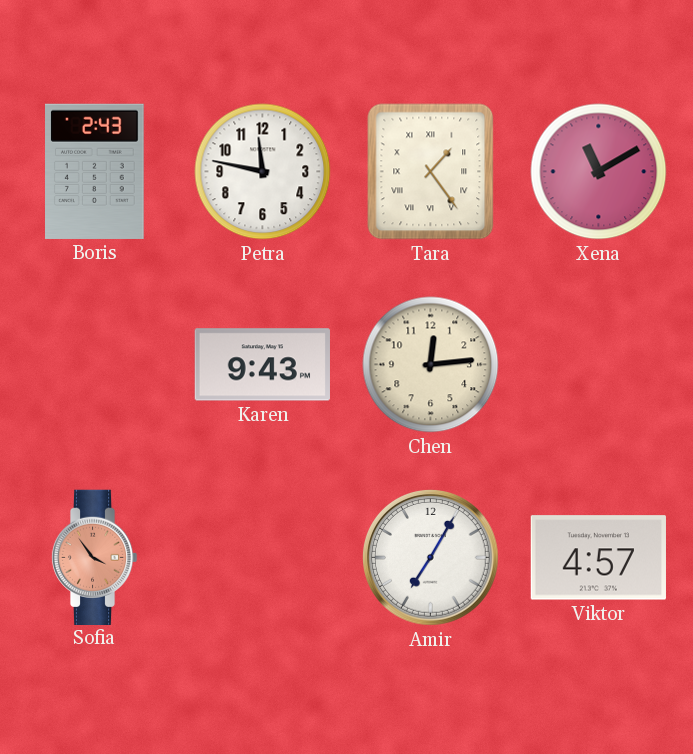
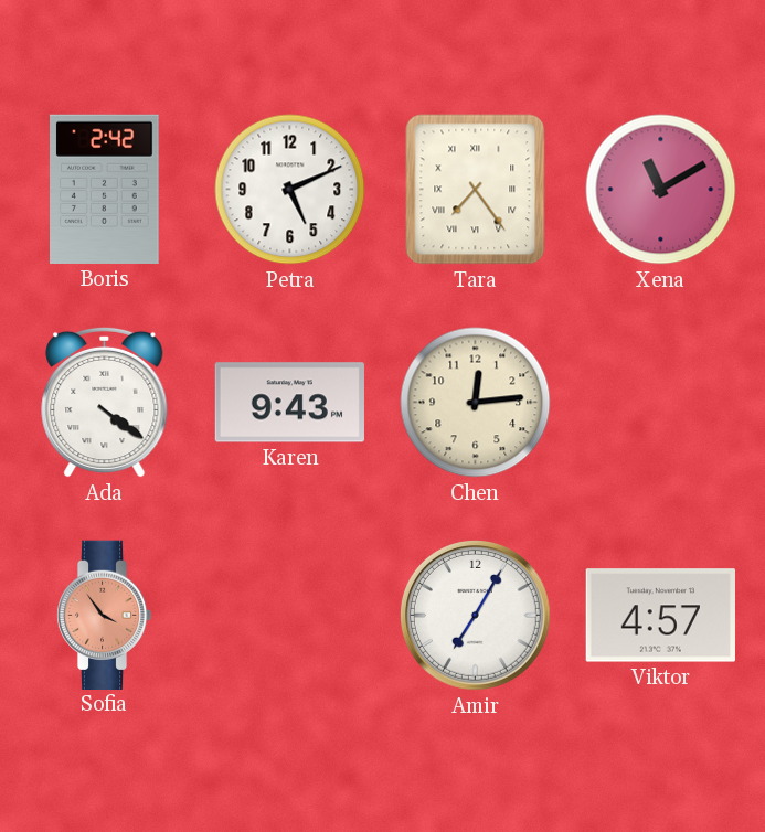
Boris: 2:43 -> 2:42 (105, 189)
Petra: 11:47 -> 5:11 (290, 190)
Tara: 1:24 -> 7:24 (476, 190)
Ada: none -> 4:21 (105, 402)
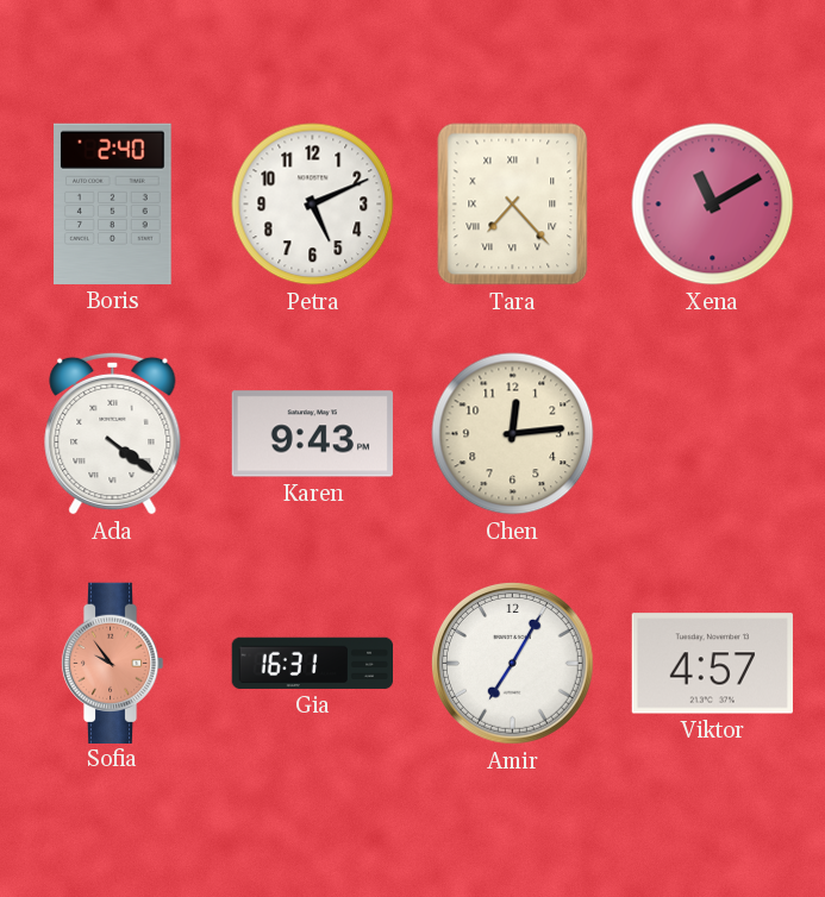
Boris: 2:42 -> 2:40 (113, 203)
Tara: 7:24 -> 7:23 (513, 205)
Sofia: 3:54 -> 9:54 (112, 663)
Gia: none -> 16:31 (312, 663)
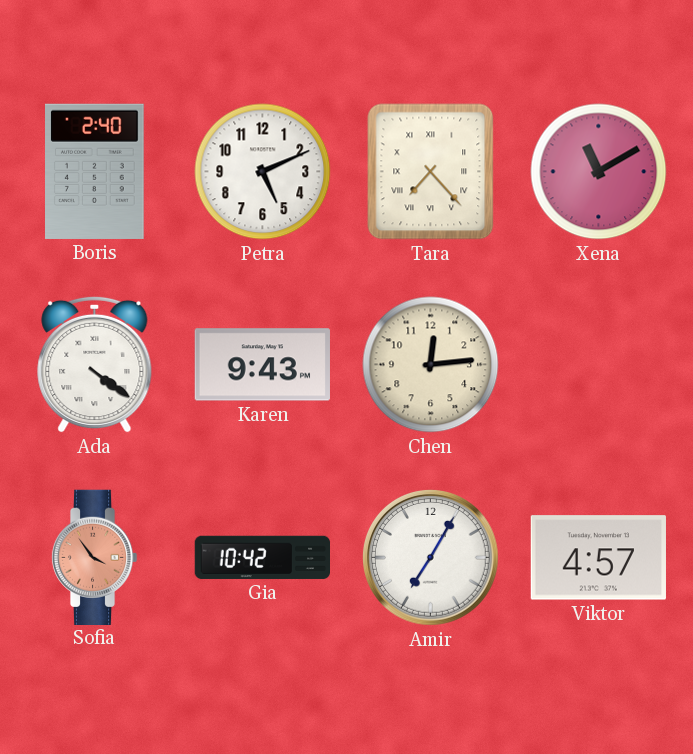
Sofia: 9:54 -> 3:54 (94, 557)
Gia: 16:31 -> 10:42 (262, 557)
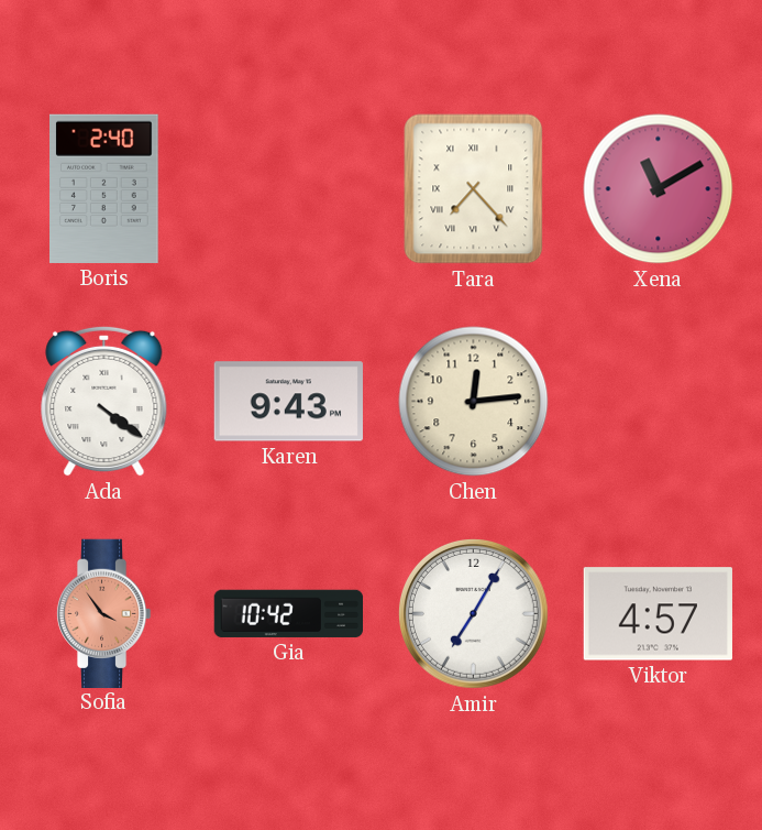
Petra: 5:11 -> none (263, 172)
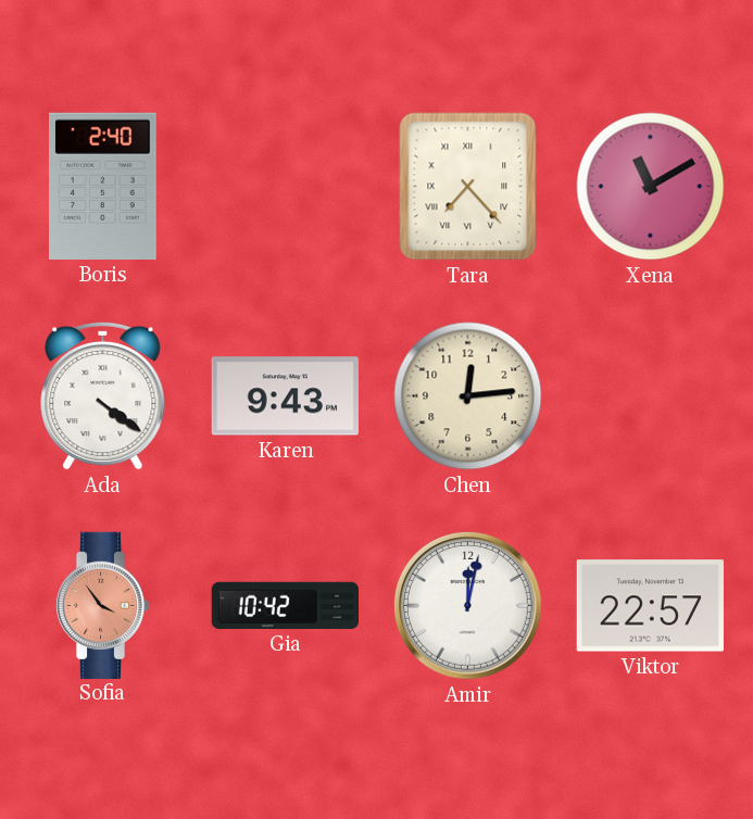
Amir: 7:05 -> 12:02 (467, 605)
Viktor: 4:57 -> 22:57 (650, 606)
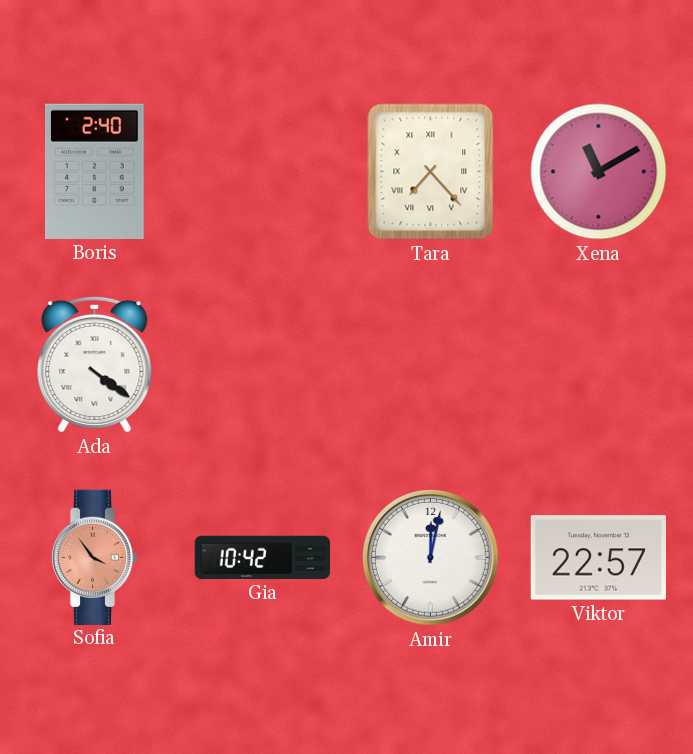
Karen: 9:43 -> none (285, 396)
Chen: 12:14 -> none (468, 396)
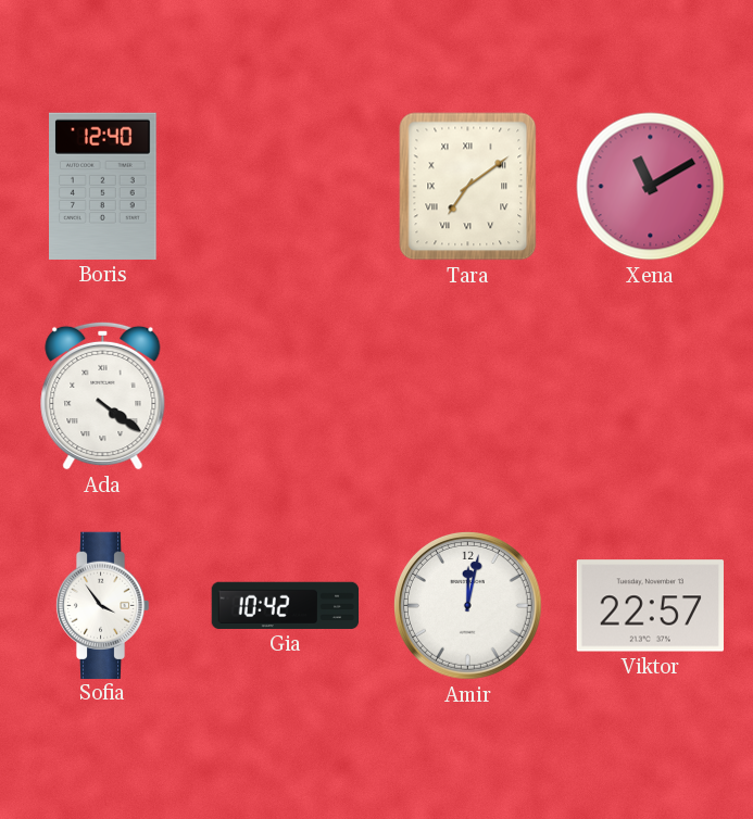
Boris: 2:40 -> 12:40 (103, 186)
Tara: 7:23 -> 7:09 (468, 187)
Sofia dial: salmon -> white (102, 605)
